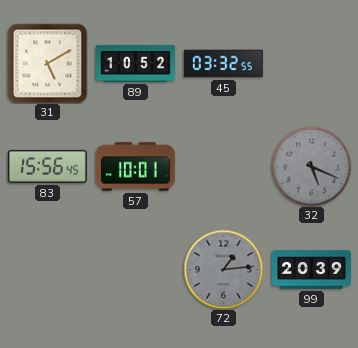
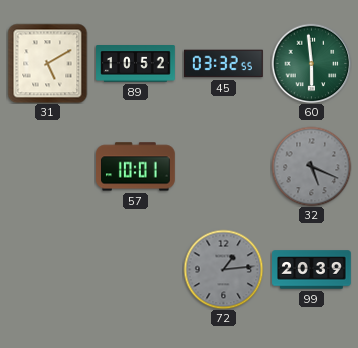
60: none -> 5:59 (311, 63)
83: 15:56 -> none (47, 166)
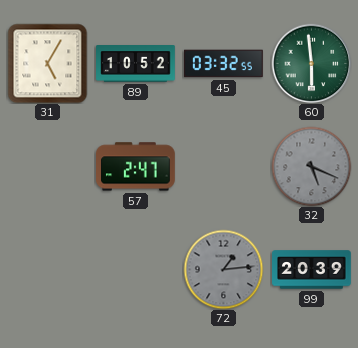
31: 5:10 -> 5:05 (47, 63)
57: 10:01 -> 2:47 (136, 167)
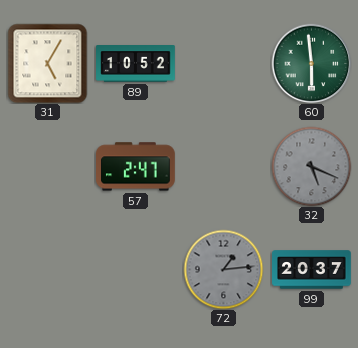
45: 03:32 -> none (224, 64)
99: 20:39 -> 20:37 (312, 270)
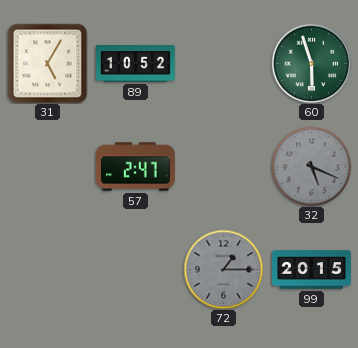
60: 5:59 -> 5:57 (311, 63)
72: 1:14 -> 1:15 (223, 269)
99: 20:37 -> 20:15 (312, 270)
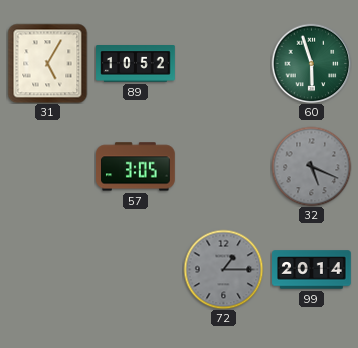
57: 2:47 -> 3:05 (136, 167)
99: 20:15 -> 20:14 (312, 270)
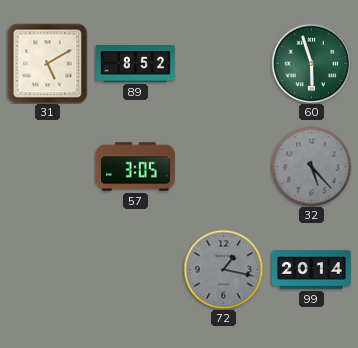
31: 5:05 -> 5:10 (47, 63)
89: 10:52 -> 8:52 (136, 64)
32: 5:19 -> 5:23 (311, 166)
72: 1:15 -> 1:17 (223, 269)
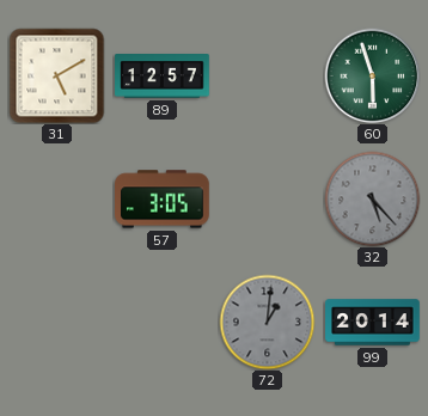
89: 8:52 -> 12:57 (163, 77)
72: 1:17 -> 1:01 (267, 322)
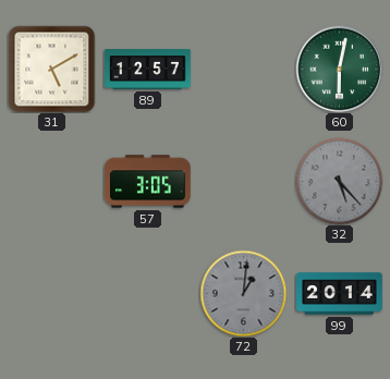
60: 5:57 -> 6:02 (339, 69)
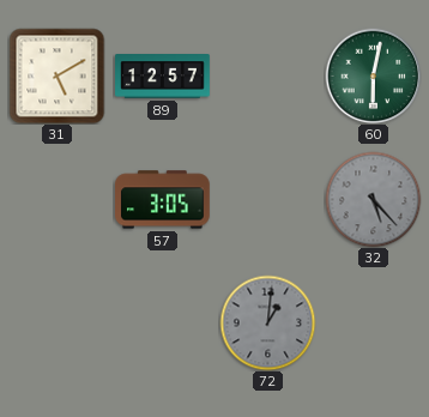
99: 20:14 -> none (340, 294)
